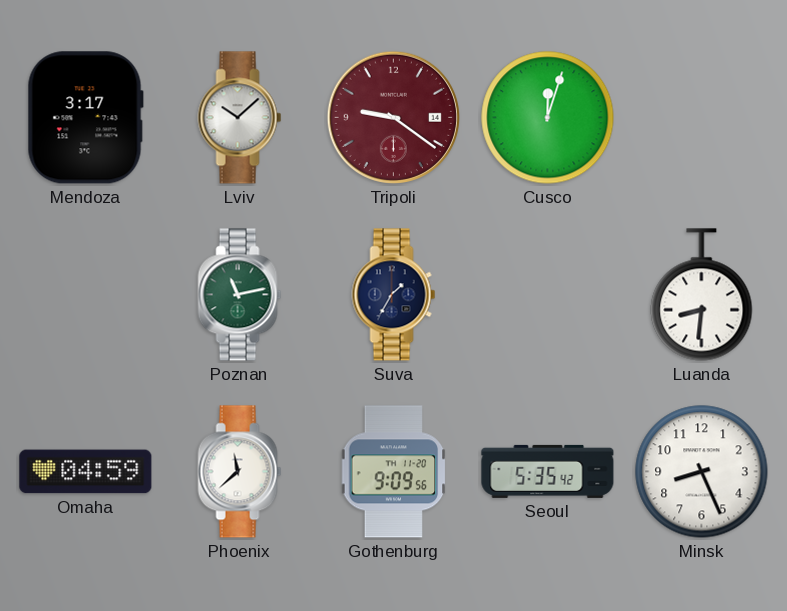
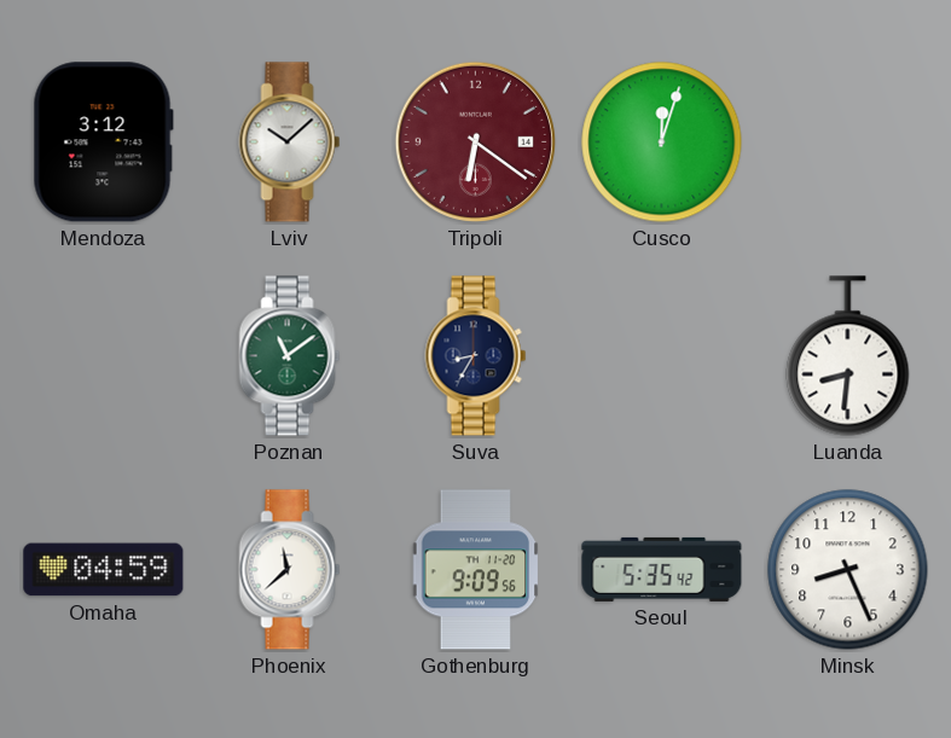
Mendoza: 3:17 -> 3:12 (103, 143)
Tripoli: 9:21 -> 6:21 (475, 141)
Poznan: 11:13 -> 11:09 (290, 356)
Suva: 1:35 -> 8:35 (476, 356)
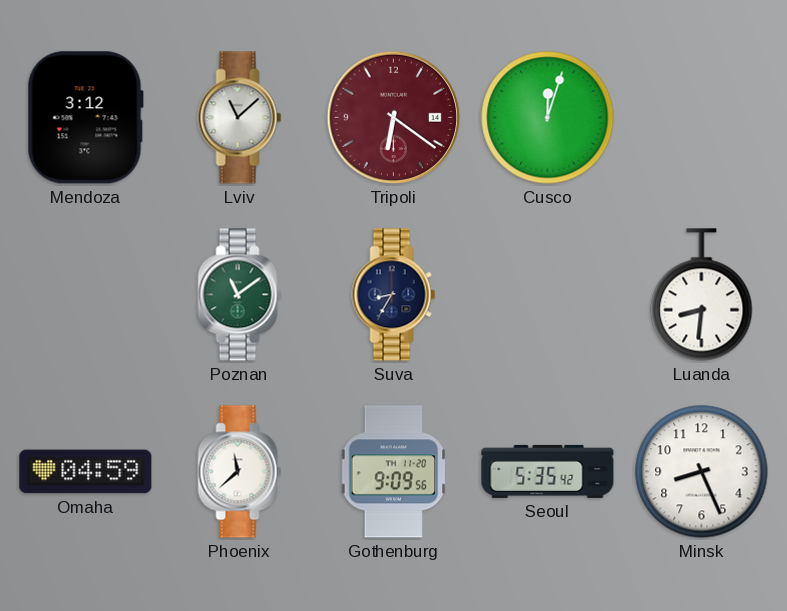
Lviv: 10:08 -> 11:08 (240, 118)
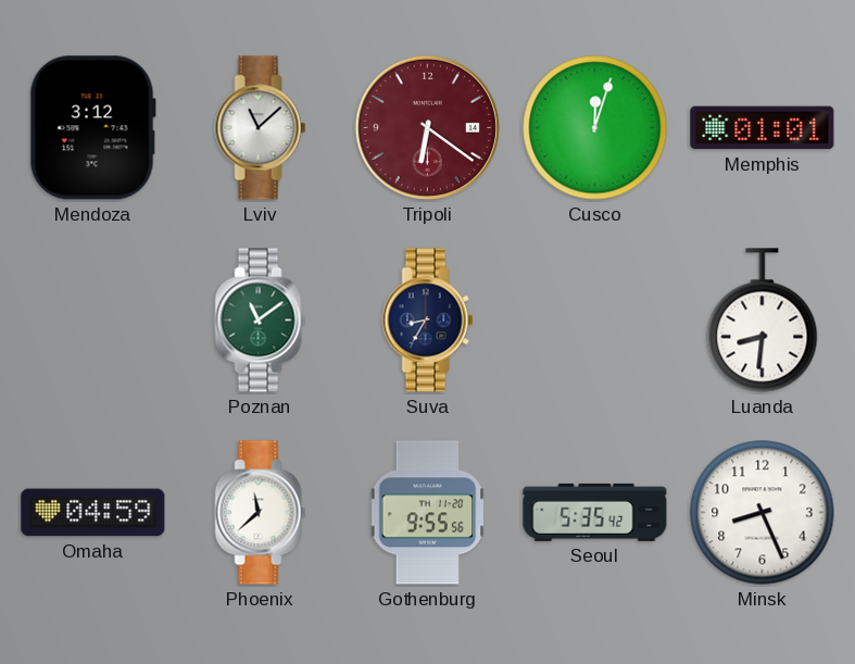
Memphis: none -> 01:01 (763, 128)
Gothenburg: 9:09 -> 9:55 (428, 513)
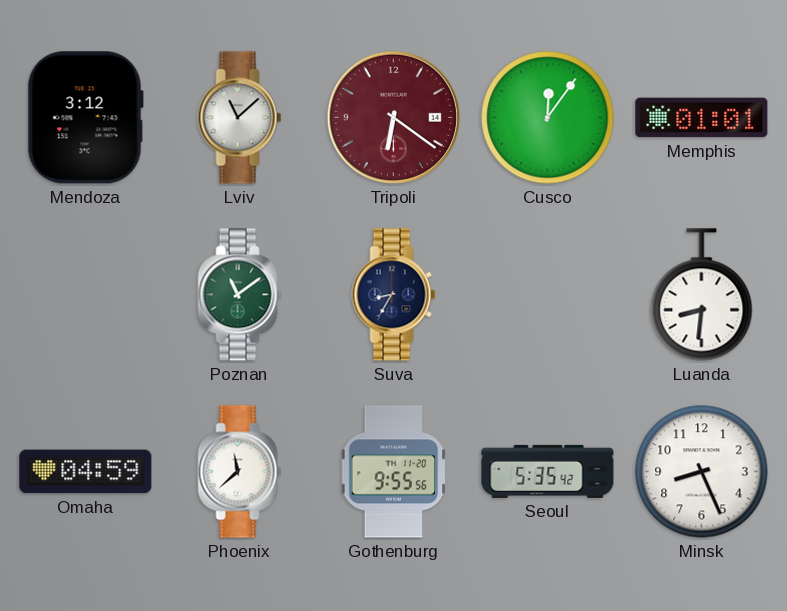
Cusco: 12:03 -> 12:06 (548, 118)
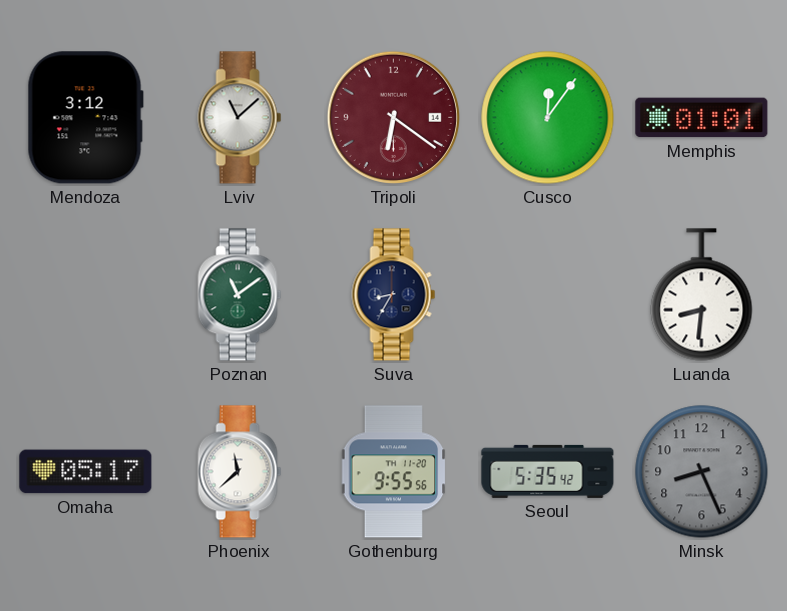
Omaha: 04:59 -> 05:17 (86, 472)
Minsk dial: white -> grey (702, 472)
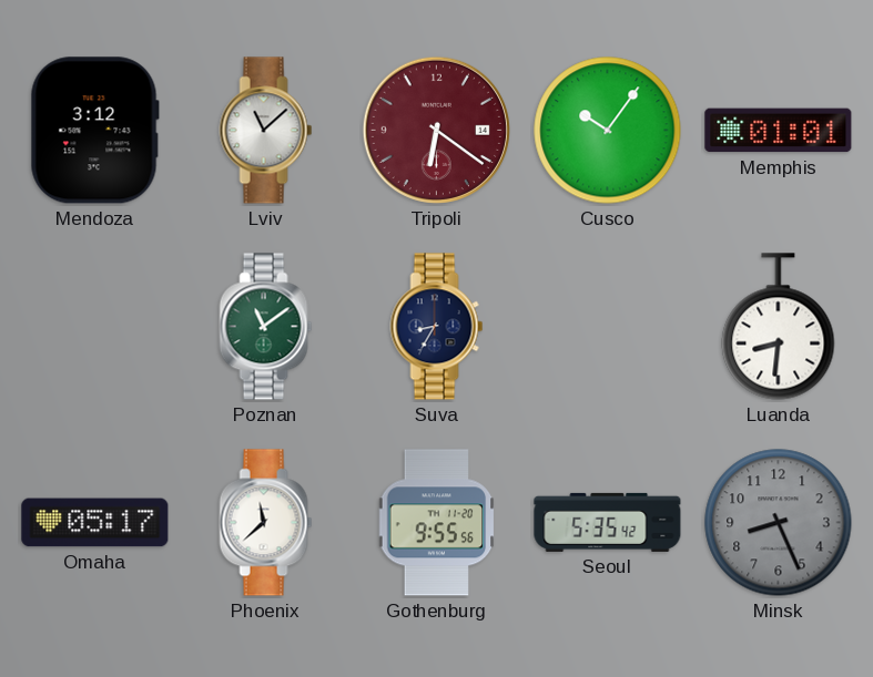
Cusco: 12:06 -> 10:06 (608, 131)
